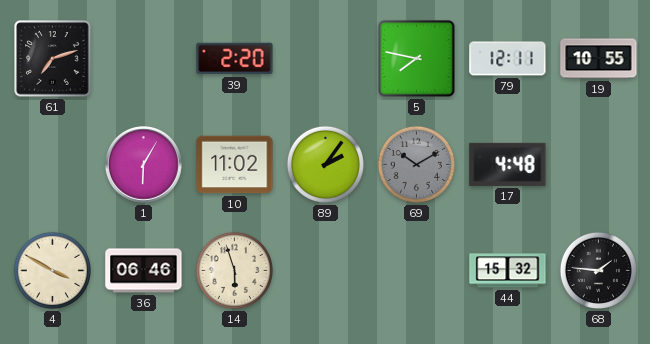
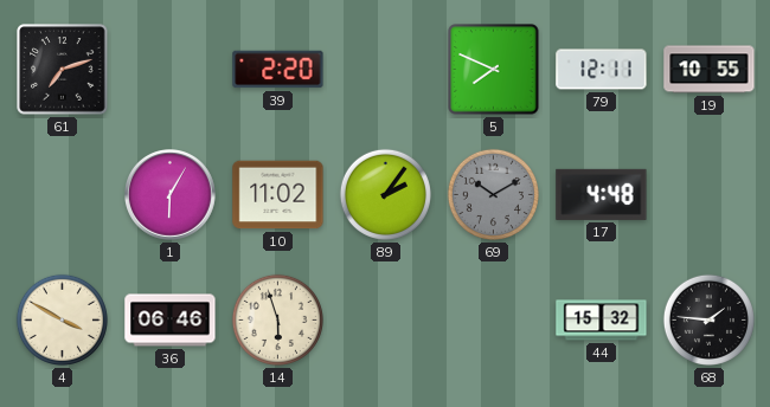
5: 7:47 -> 7:49 (494, 70)
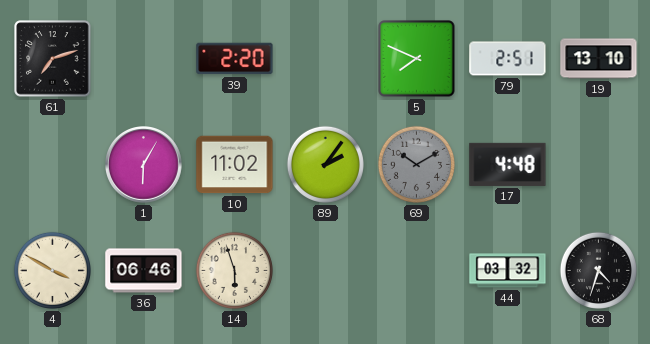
79: 12:11 -> 2:51 (508, 59)
19: 10:55 -> 13:10 (599, 59)
44: 15:32 -> 03:32 (508, 271)
68: 1:46 -> 4:33 (598, 270)
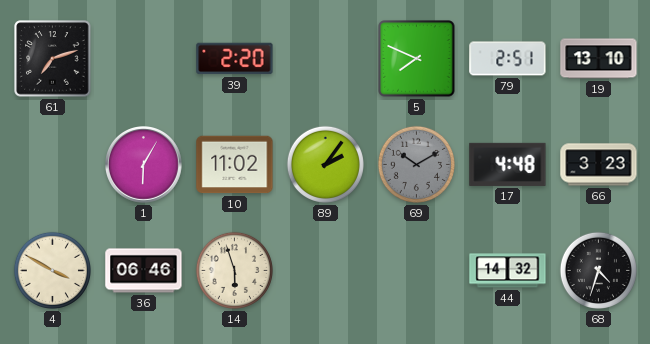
66: none -> 3:23 (599, 165)
44: 03:32 -> 14:32 (508, 271)
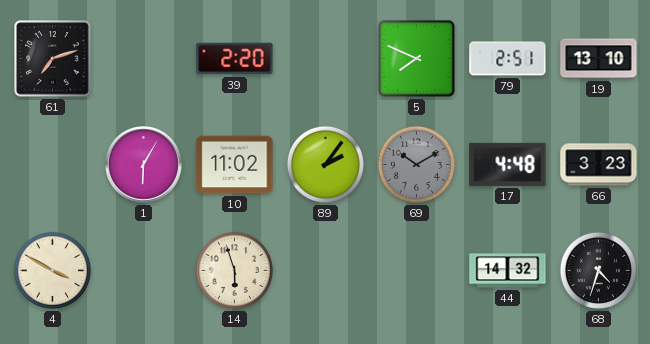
36: 06:46 -> none (144, 271)
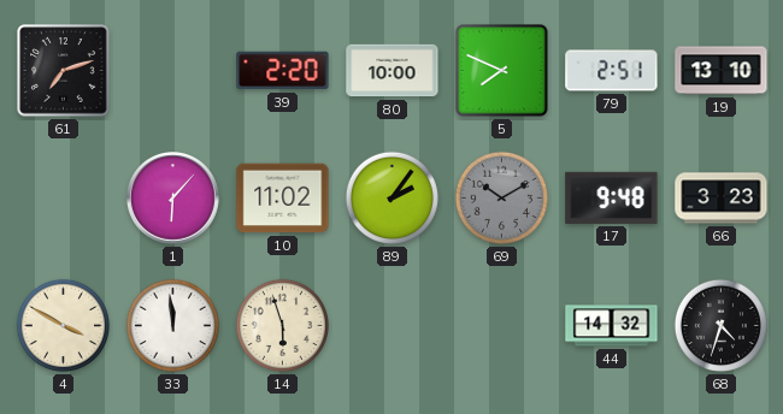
80: none -> 10:00 (393, 71)
1: 6:05 -> 6:07 (173, 199)
17: 4:48 -> 9:48 (612, 197)
33: none -> 11:59 (172, 325)
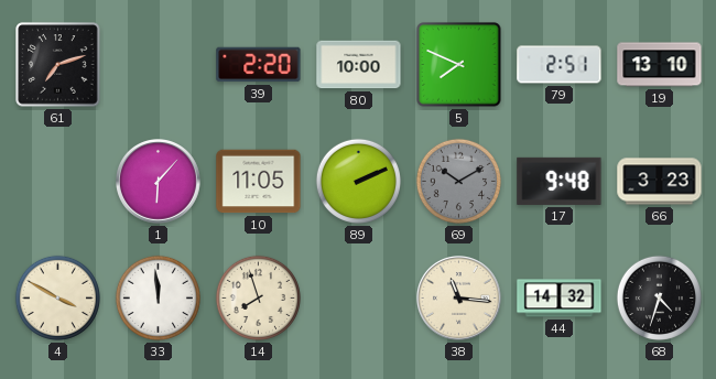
10: 11:02 -> 11:05 (259, 182)
89: 2:06 -> 2:11 (358, 181)
14: 5:57 -> 7:57 (258, 297)
38: none -> 11:16 (459, 299)
